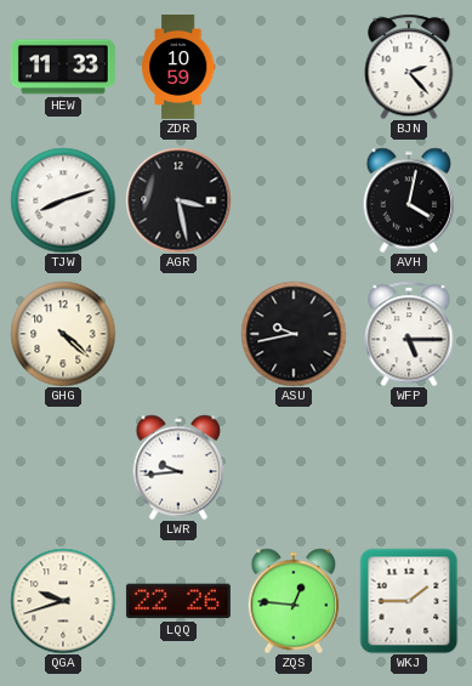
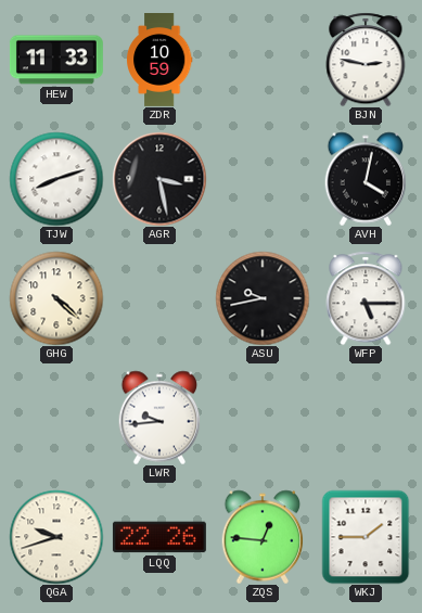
BJN: 2:23 -> 2:47 (366, 60)
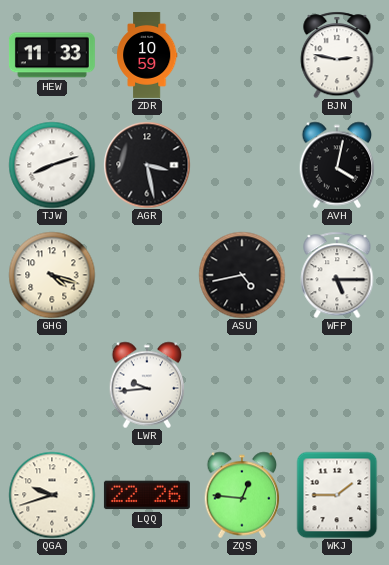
GHG: 4:22 -> 4:18 (52, 275)
ASU: 9:43 -> 4:43 (242, 275)
